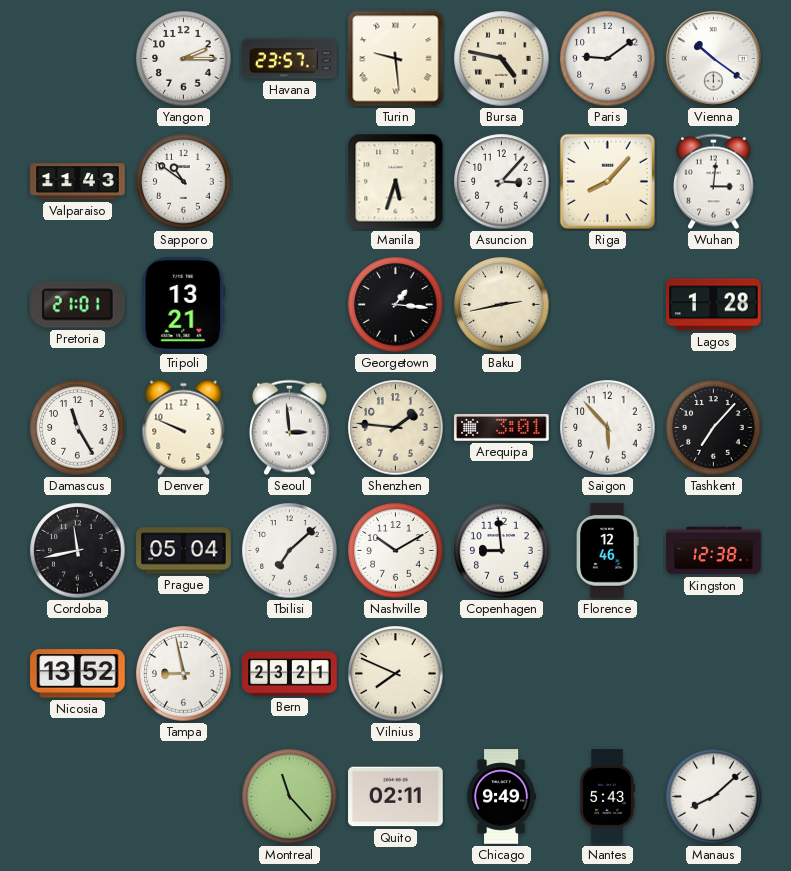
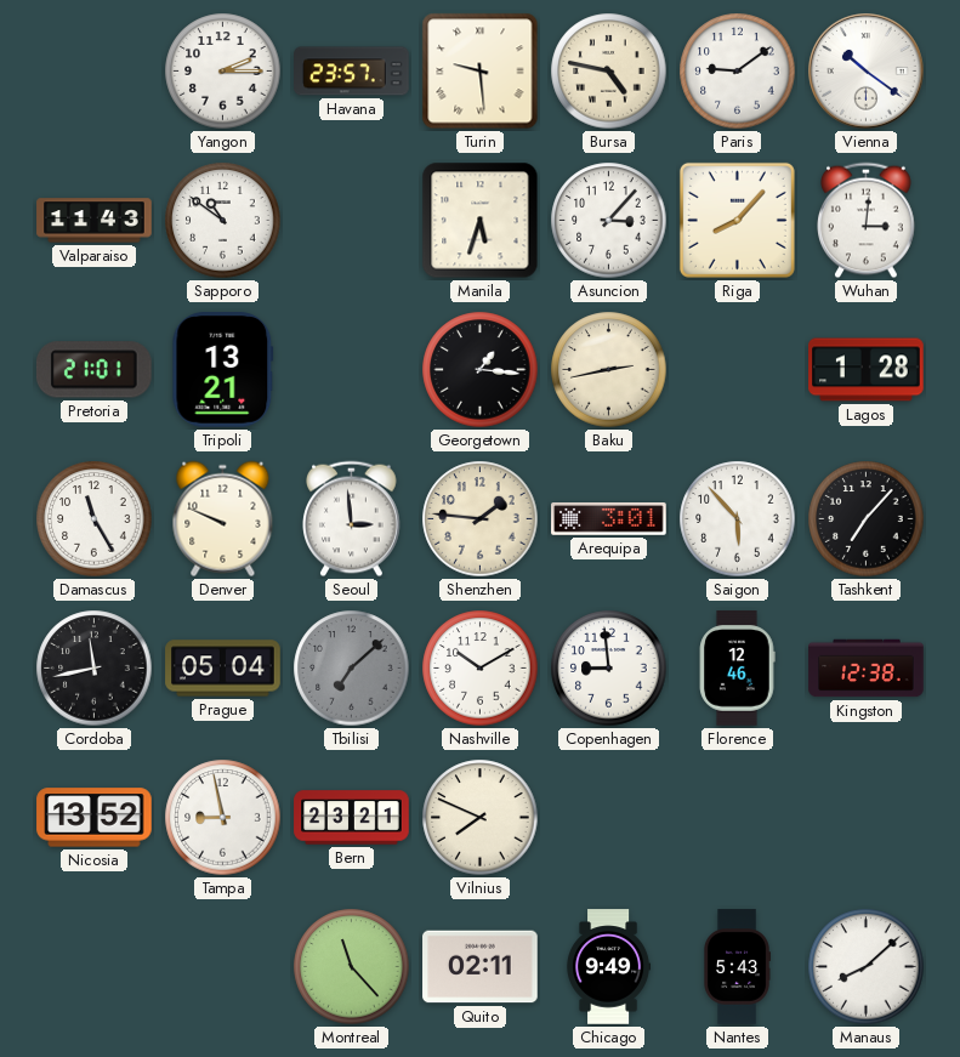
Tbilisi dial: white -> grey (352, 669)
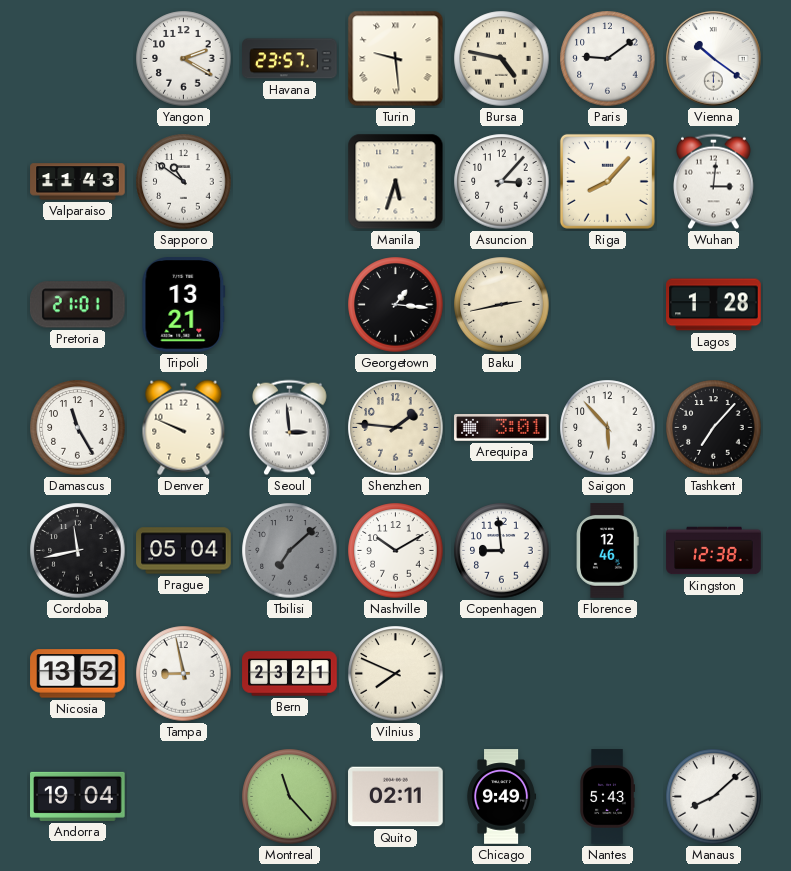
Yangon: 2:15 -> 2:20 (184, 59)
Andorra: none -> 19:04 (78, 796)
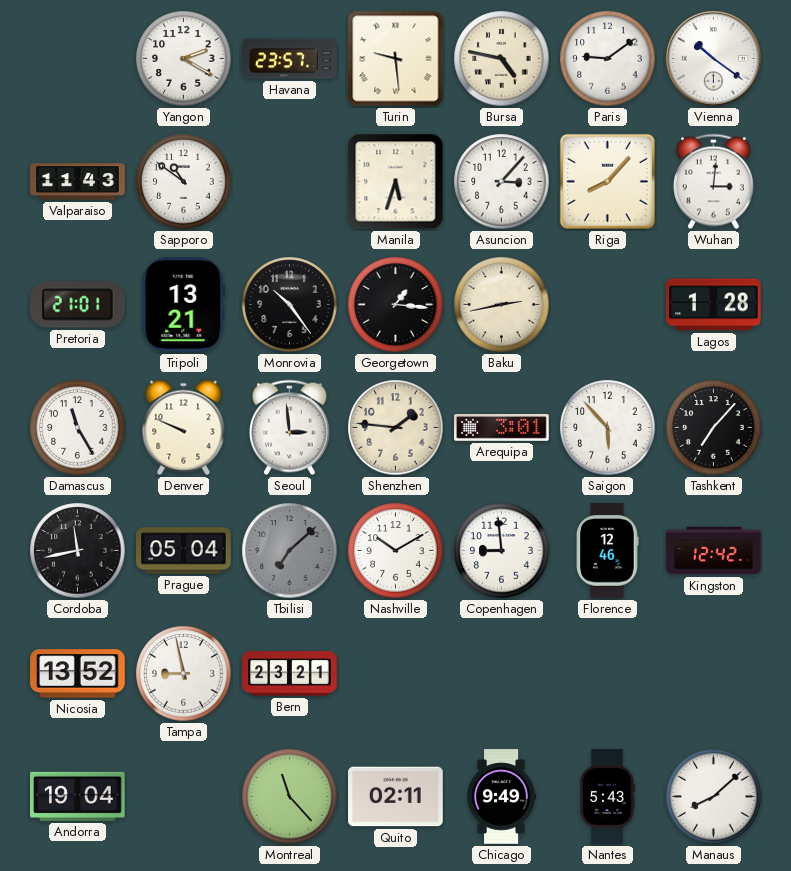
Monrovia: none -> 10:24 (290, 305)
Kingston: 12:38 -> 12:42 (714, 551)
Vilnius: 7:49 -> none (396, 674)
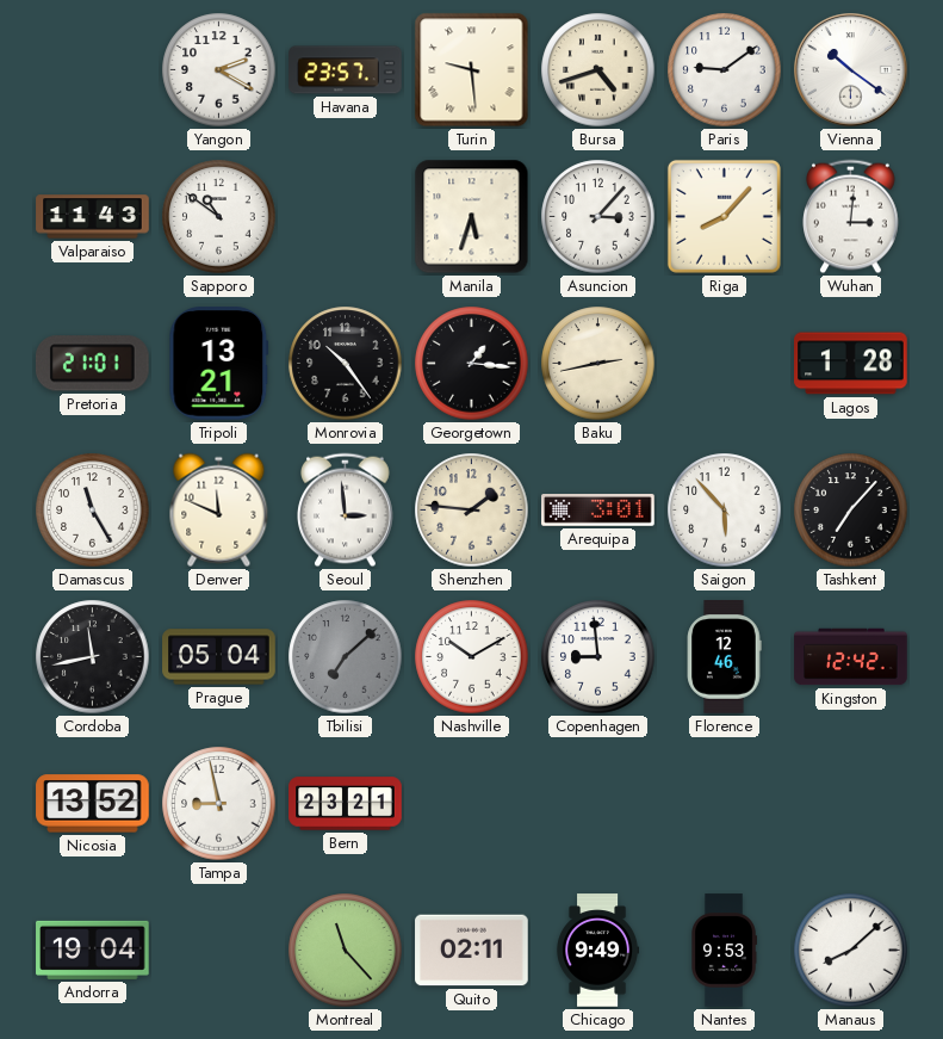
Bursa: 4:47 -> 4:42 (598, 70)
Denver: 9:49 -> 11:49 (219, 511)
Nantes: 5:43 -> 9:53 (724, 951)
